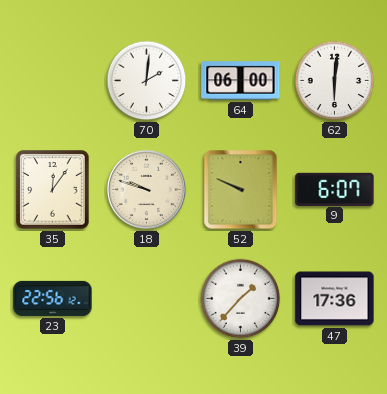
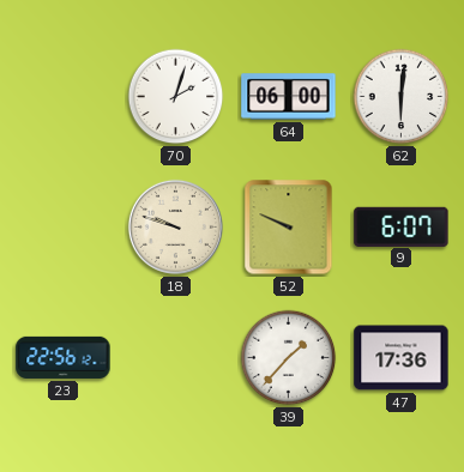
70: 2:01 -> 2:03 (176, 97)
35: 12:06 -> none (53, 190)
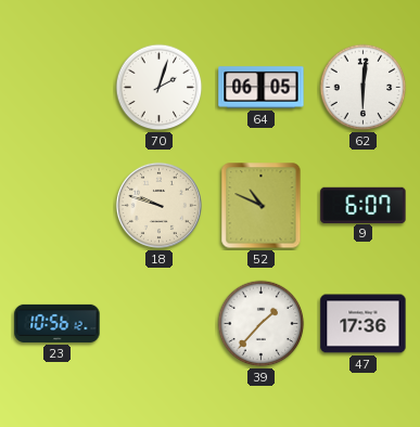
64: 06:00 -> 06:05 (262, 88)
52: 9:49 -> 10:49 (262, 206)
23: 22:56 -> 10:56 (58, 323)
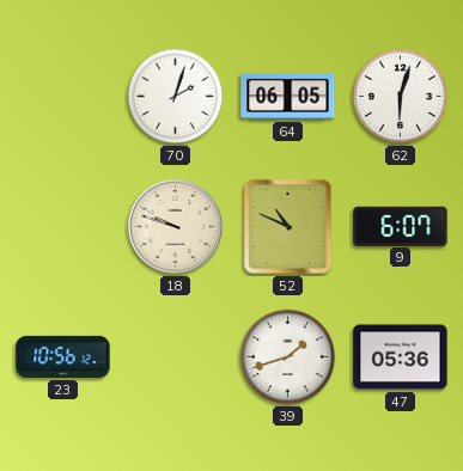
62: 6:01 -> 6:03 (401, 97)
39: 1:37 -> 1:42 (288, 357)
47: 17:36 -> 05:36 (401, 357)
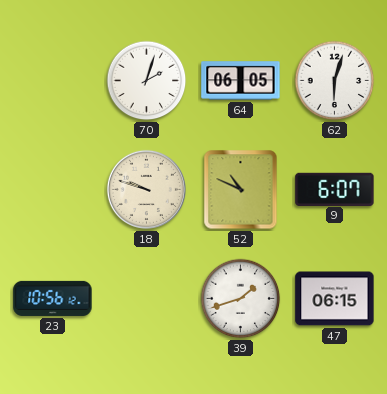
47: 05:36 -> 06:15 (335, 299)
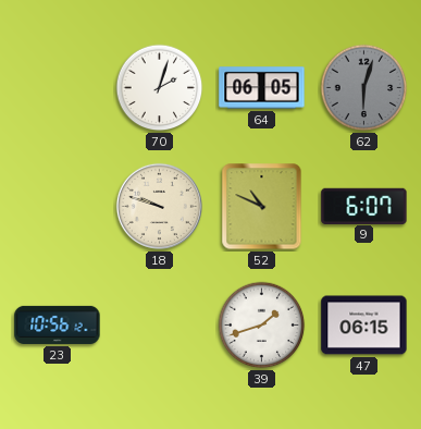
62 dial: white -> grey (364, 88)
